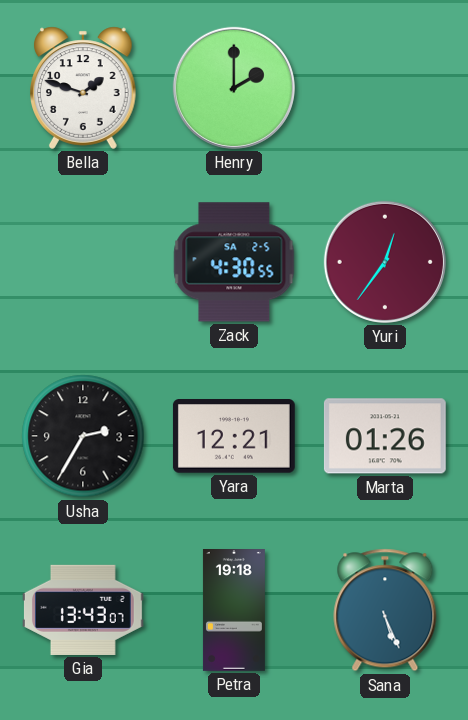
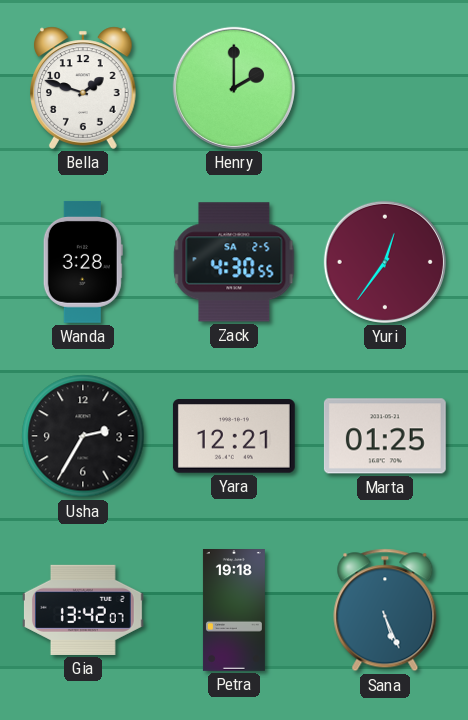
Wanda: none -> 3:28 (83, 262)
Marta: 01:26 -> 01:25 (385, 436)
Gia: 13:43 -> 13:42 (83, 610)
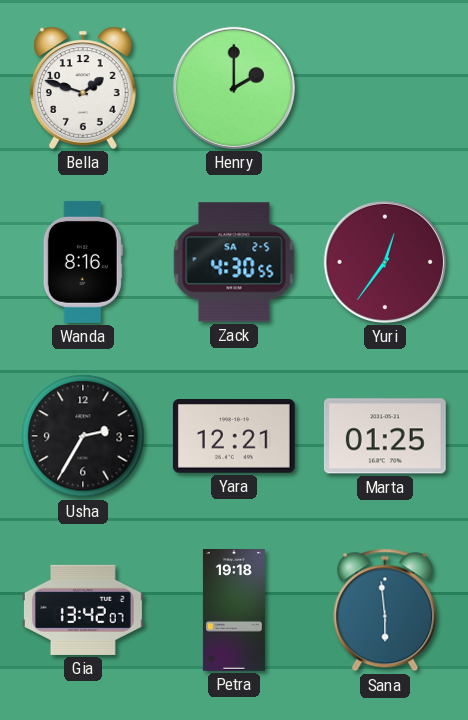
Wanda: 3:28 -> 8:16 (83, 262)
Sana: 5:26 -> 5:59 (385, 610)
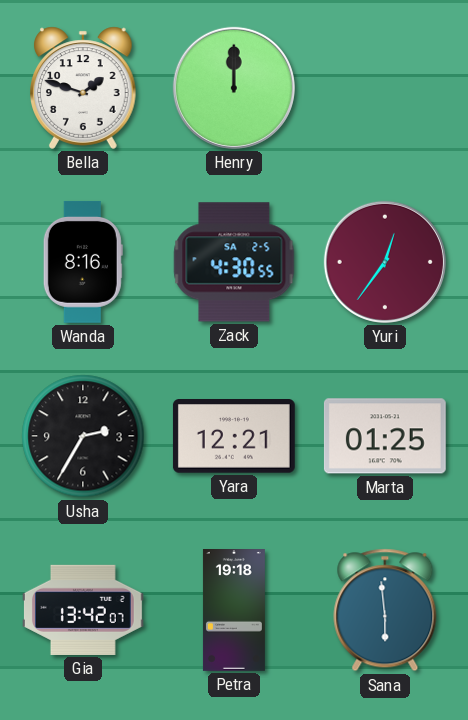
Henry: 2:00 -> 12:00 (234, 88)
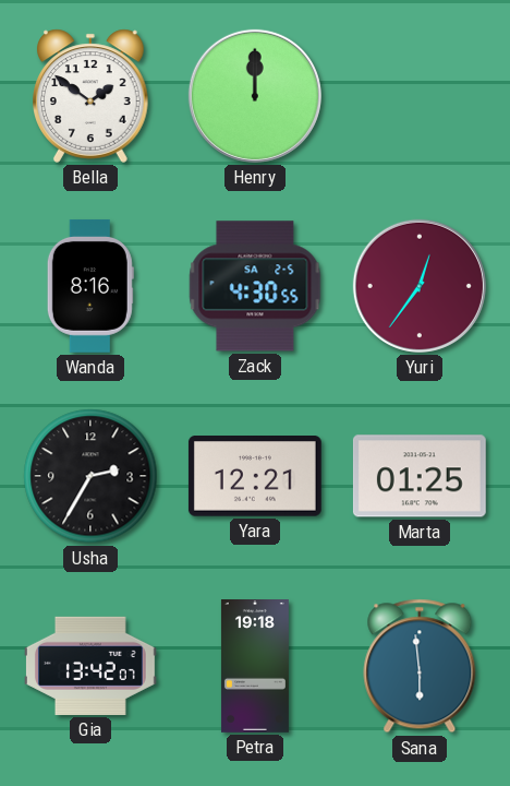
Bella: 1:48 -> 1:51 (92, 96)
